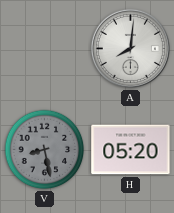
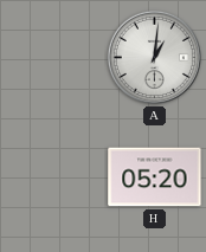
A: 8:01 -> 1:01 (154, 57)
V: 8:28 -> none (45, 150)
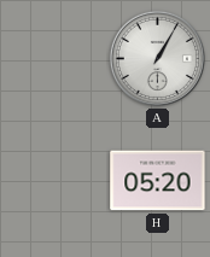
A: 1:01 -> 1:05 (157, 58)
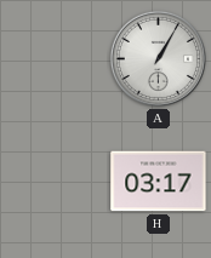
H: 05:20 -> 03:17 (159, 182)
